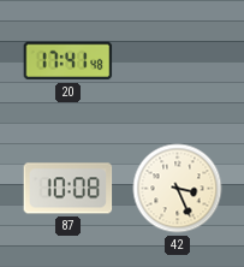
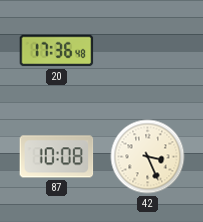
20: 17:41 -> 17:36 (57, 51)
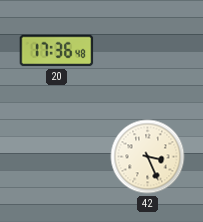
87: 10:08 -> none (57, 157)
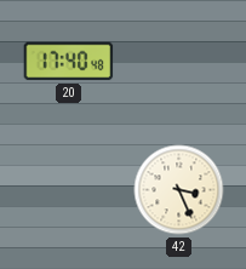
20: 17:36 -> 17:40 (69, 62)
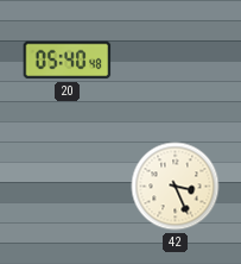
20: 17:40 -> 05:40 (68, 61)
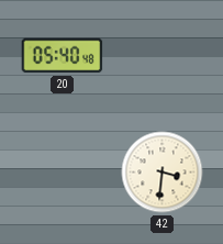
42: 3:26 -> 3:31 (163, 173)
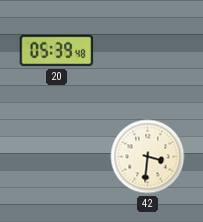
20: 05:40 -> 05:39 (57, 51)
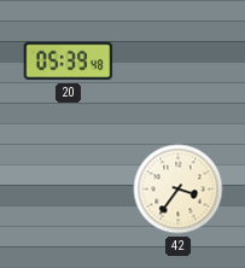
42: 3:31 -> 3:36 (179, 190)
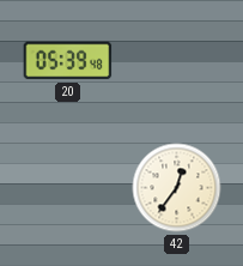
42: 3:36 -> 12:36 (177, 188)
